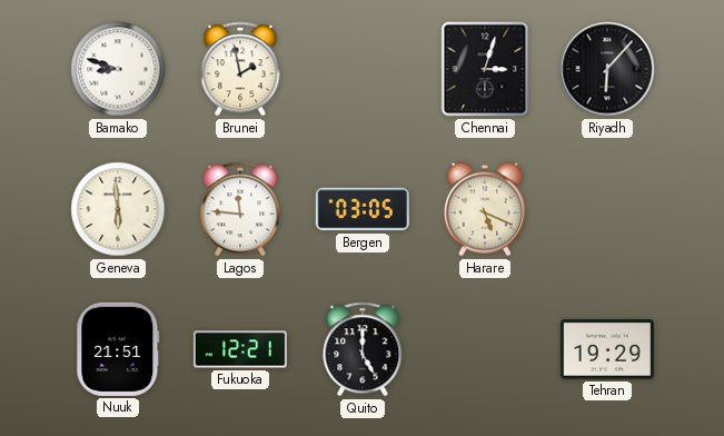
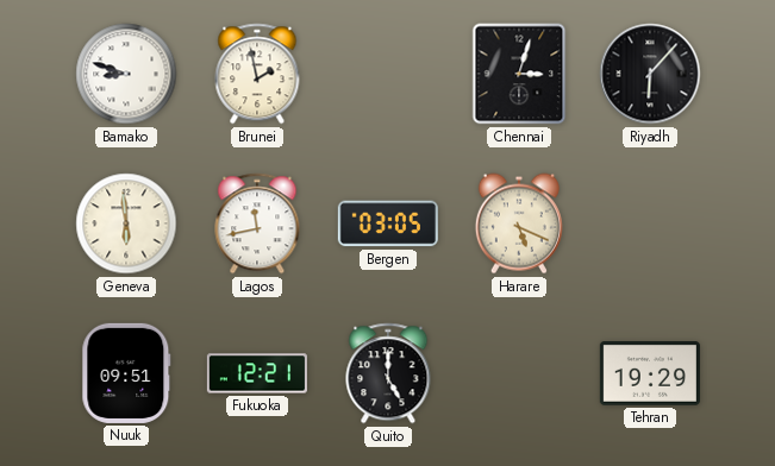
Lagos: 11:46 -> 11:43 (257, 223)
Nuuk: 21:51 -> 09:51 (126, 373)
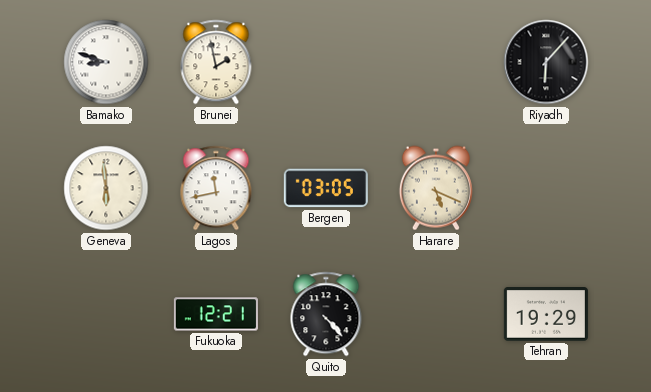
Chennai: 3:03 -> none (519, 74)
Nuuk: 09:51 -> none (126, 373)
Quito: 5:00 -> 4:23 (326, 314)
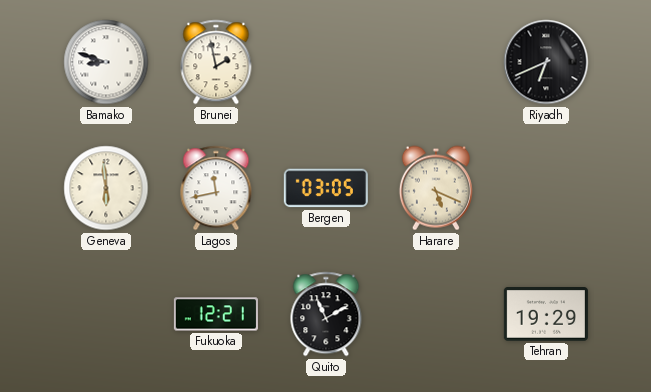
Riyadh: 6:07 -> 6:41 (546, 62)
Quito: 4:23 -> 11:10 (326, 314)
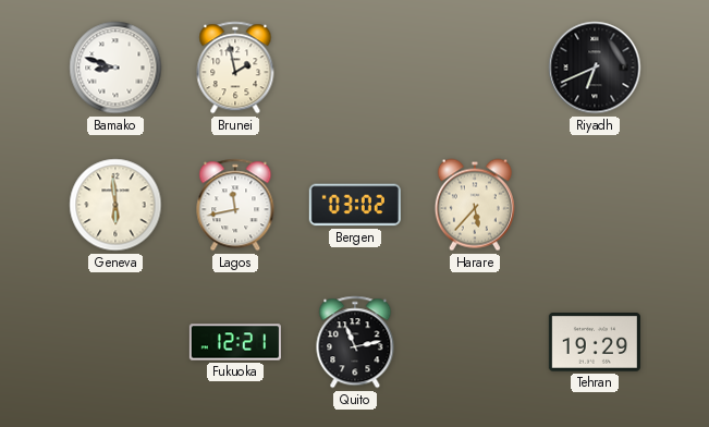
Bergen: 03:05 -> 03:02 (355, 205)
Harare: 5:19 -> 5:37 (475, 205)
Quito: 11:10 -> 11:13 (355, 342)
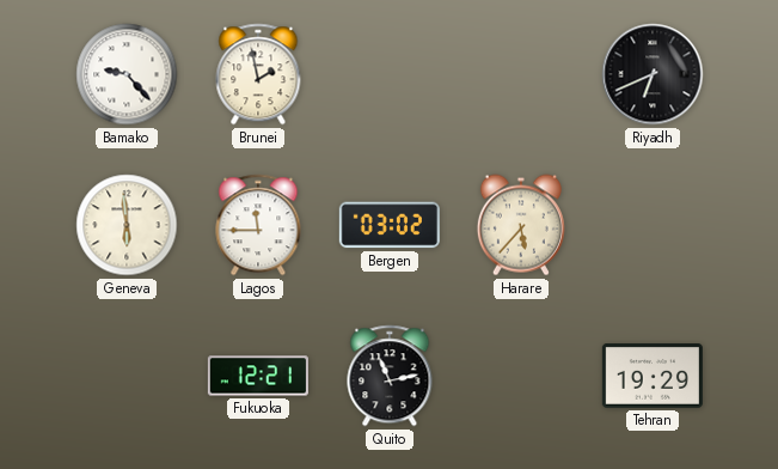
Bamako: 8:48 -> 9:23 (127, 74)
Lagos: 11:43 -> 11:45 (258, 225)
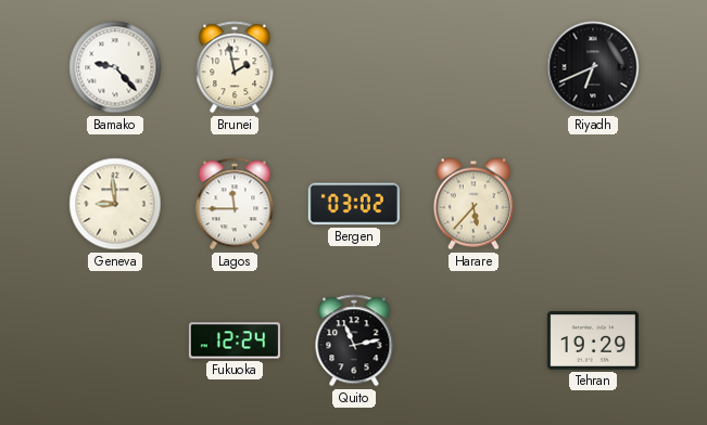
Geneva: 5:59 -> 8:59 (115, 204)
Fukuoka: 12:21 -> 12:24 (235, 340)
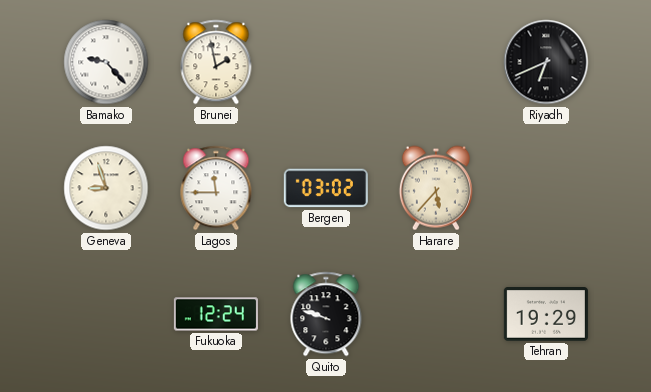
Geneva: 8:59 -> 8:57 (106, 188)
Quito: 11:13 -> 9:48 (326, 314)
